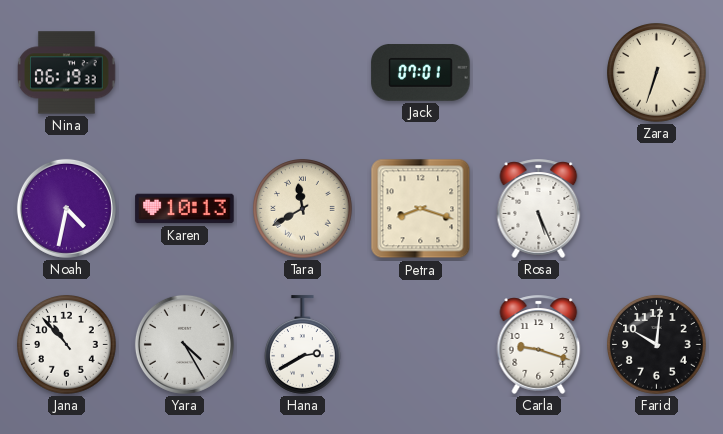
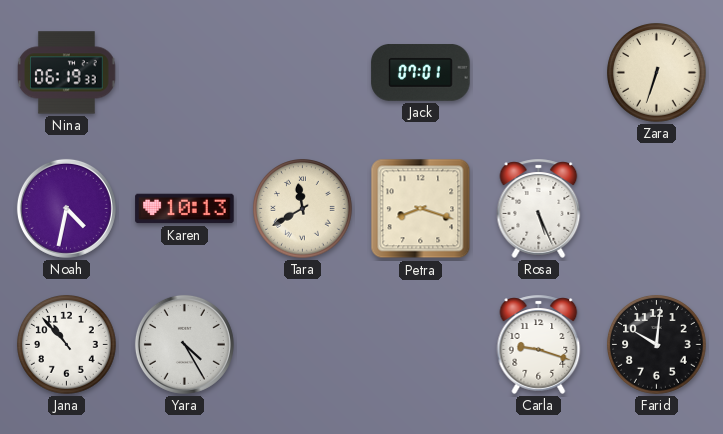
Hana: 2:40 -> none (303, 345)
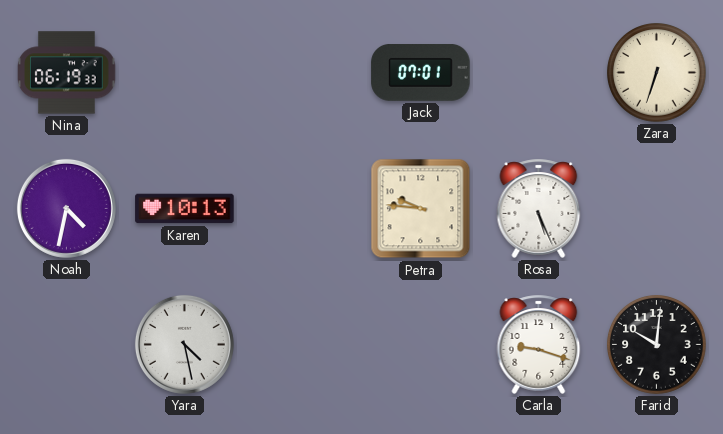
Tara: 11:40 -> none (303, 209)
Petra: 8:18 -> 9:46 (421, 209)
Jana: 10:53 -> none (67, 345)
Yara: 4:25 -> 4:28 (184, 344)
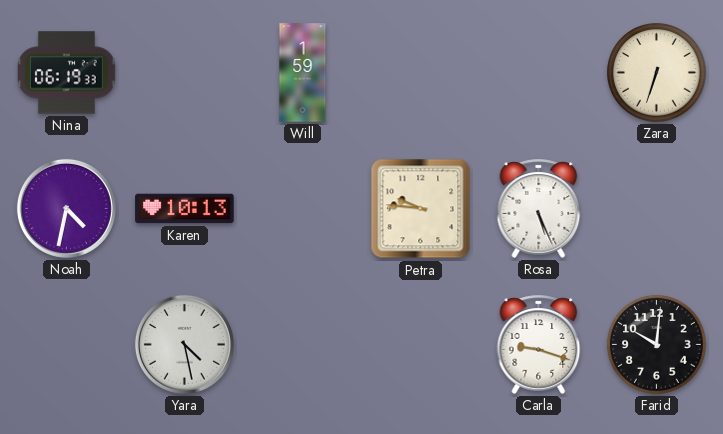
Will: none -> 1:59 (303, 73)
Jack: 07:01 -> none (421, 73)
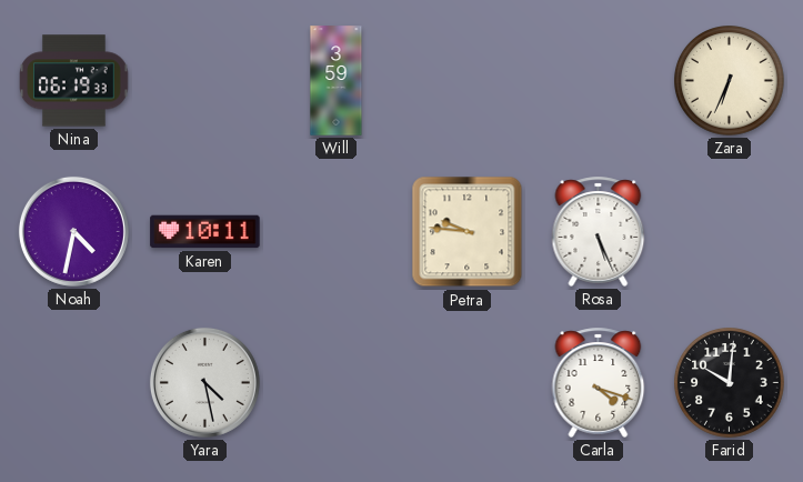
Will: 1:59 -> 3:59 (337, 81)
Zara: 6:33 -> 6:34 (730, 81)
Karen: 10:13 -> 10:11 (205, 232)
Carla: 9:18 -> 4:18 (599, 382)
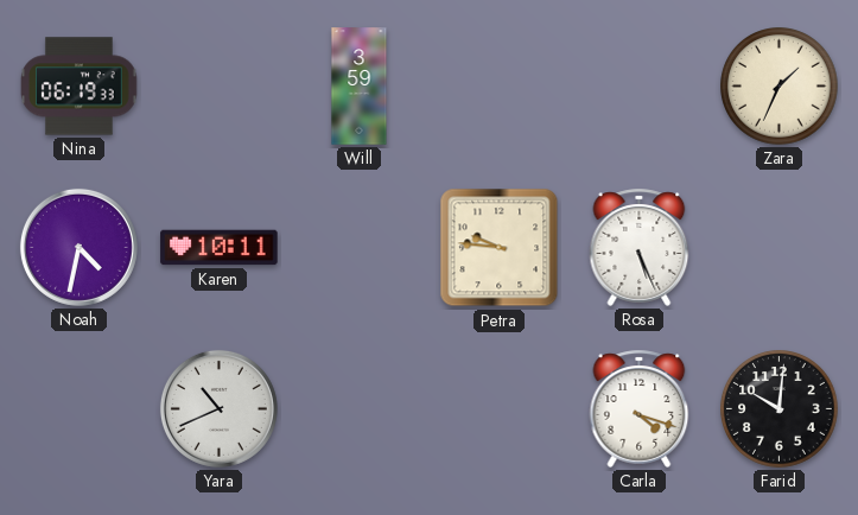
Zara: 6:34 -> 1:34 (780, 87)
Yara: 4:28 -> 10:41 (218, 408)
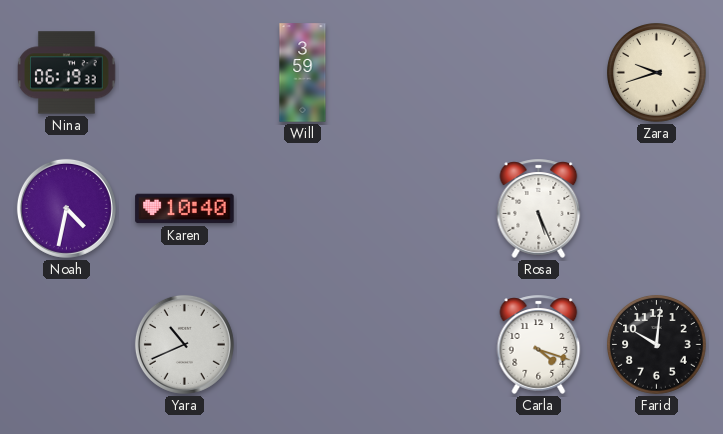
Zara: 1:34 -> 9:42 (657, 73)
Karen: 10:11 -> 10:40 (185, 209)
Petra: 9:46 -> none (500, 248)
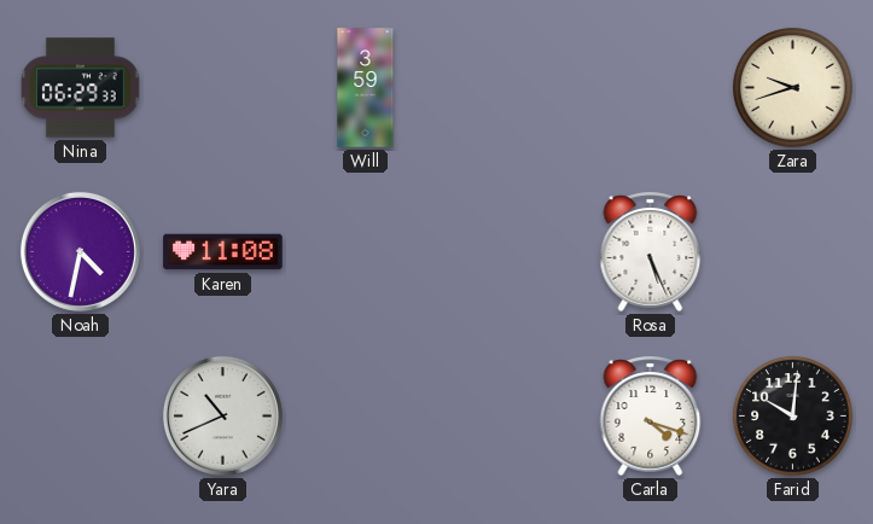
Nina: 06:19 -> 06:29 (81, 88)
Karen: 10:40 -> 11:08 (223, 252)
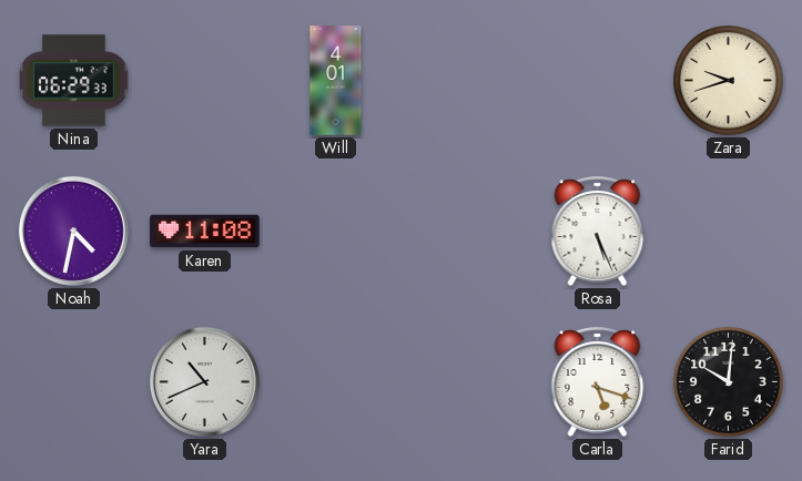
Will: 3:59 -> 4:01 (336, 81)
Carla: 4:18 -> 5:18 (598, 381)
